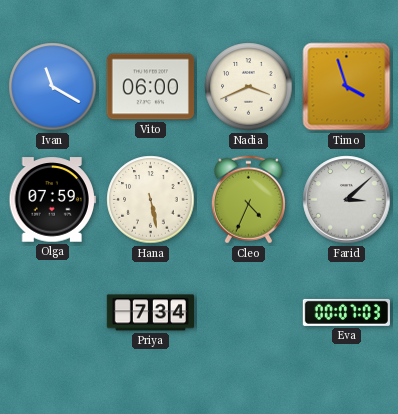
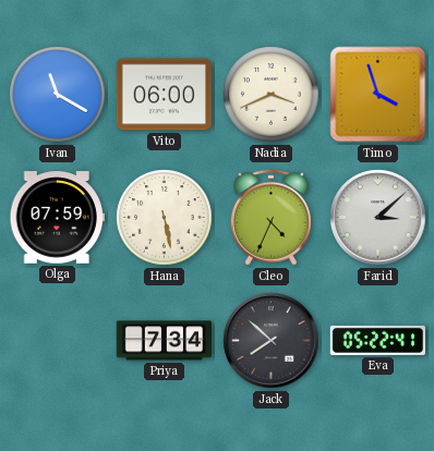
Jack: none -> 7:52 (272, 341)
Eva: 00:07 -> 05:22 (377, 340)
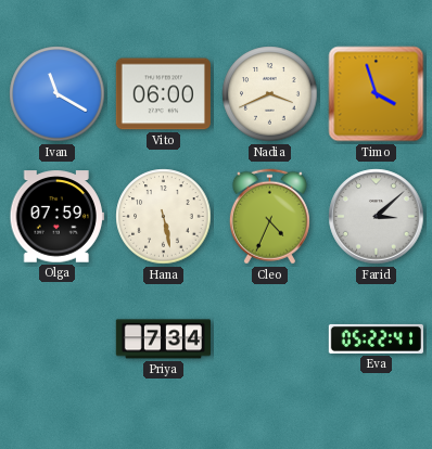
Jack: 7:52 -> none (272, 341)
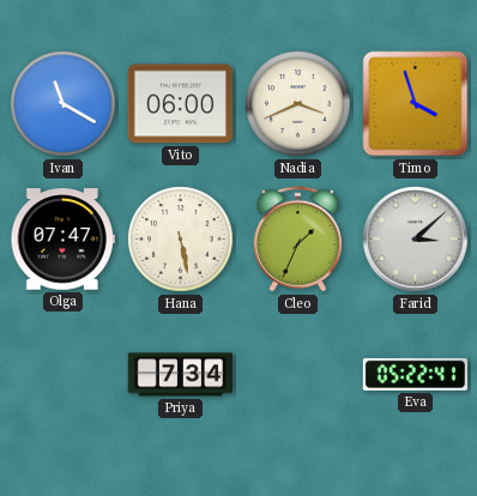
Olga: 07:59 -> 07:47 (62, 240)
Cleo: 4:34 -> 1:34 (297, 240)
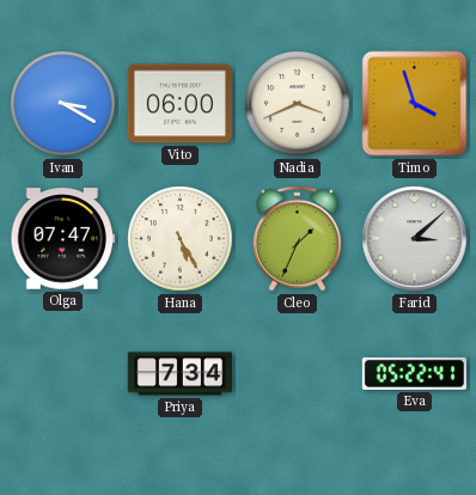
Ivan: 11:20 -> 3:20 (63, 104)
Hana: 5:28 -> 5:25 (181, 239)
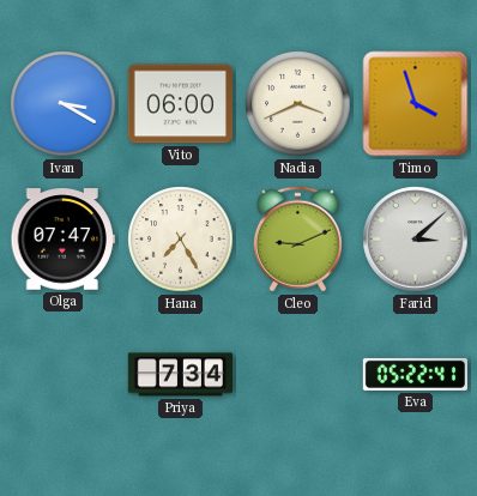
Hana: 5:25 -> 7:25 (181, 240)
Cleo: 1:34 -> 9:11 (297, 240)
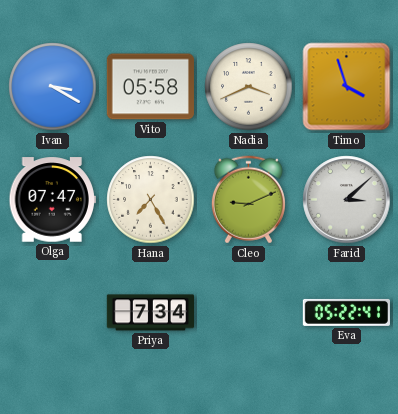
Vito: 06:00 -> 05:58 (150, 87)
